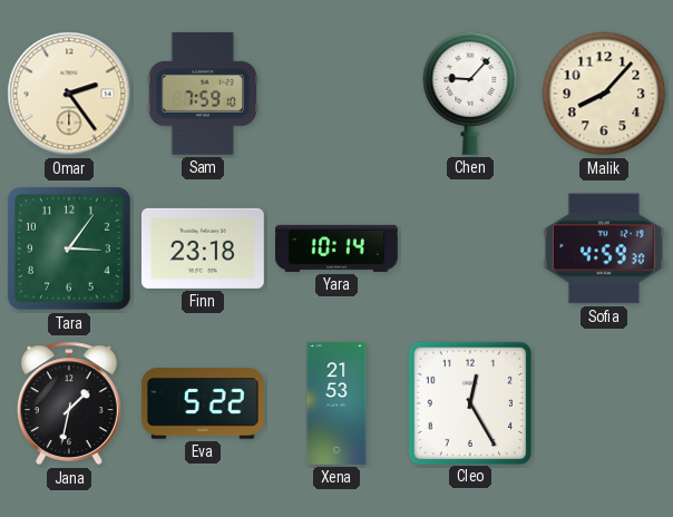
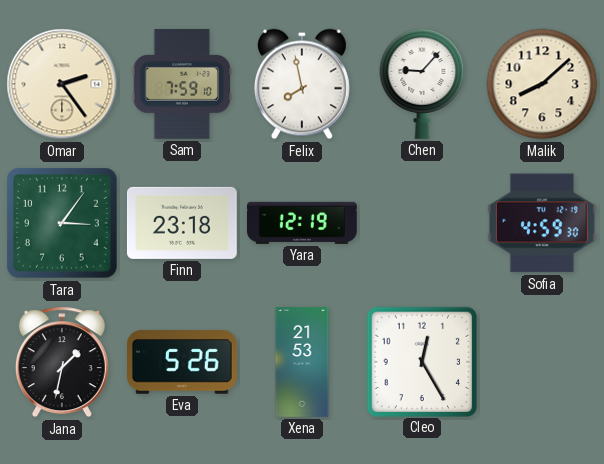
Felix: none -> 7:58 (302, 84)
Malik: 8:07 -> 8:08 (542, 84)
Yara: 10:14 -> 12:19 (302, 223)
Eva: 5:22 -> 5:26 (183, 362)
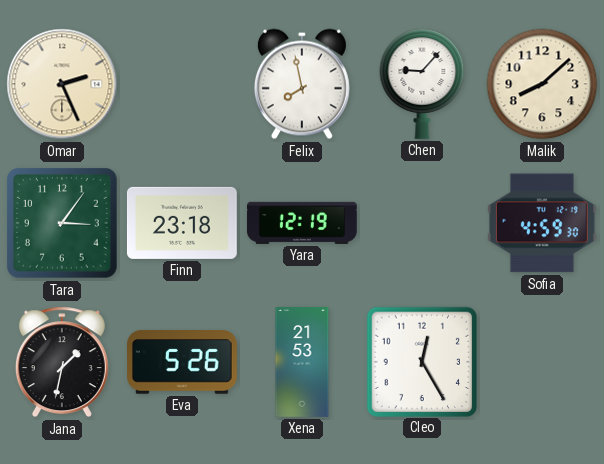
Omar: 2:24 -> 2:26 (62, 84)
Sam: 7:59 -> none (181, 84)
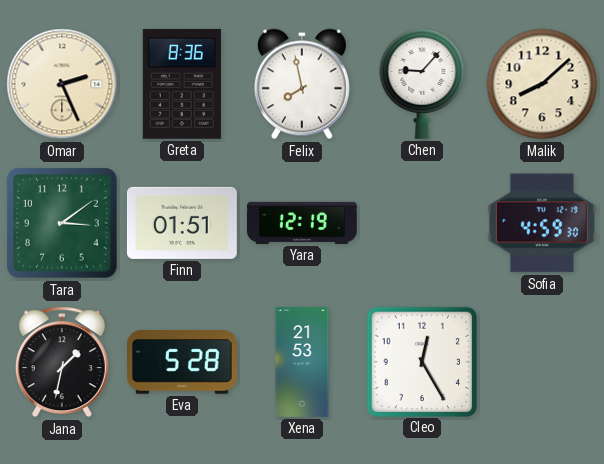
Greta: none -> 8:36 (182, 84)
Tara: 3:06 -> 3:09 (63, 224)
Finn: 23:18 -> 01:51 (182, 223)
Eva: 5:26 -> 5:28 (183, 362)
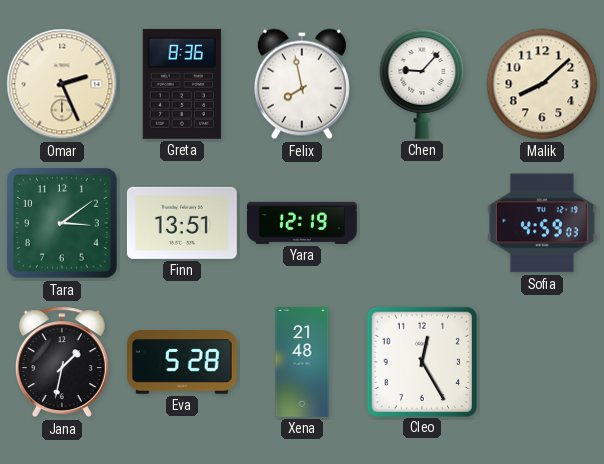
Finn: 01:51 -> 13:51 (182, 223)
Sofia: 4:59:30 -> 4:59:03 (542, 223)
Xena: 21:53 -> 21:48 (302, 362)
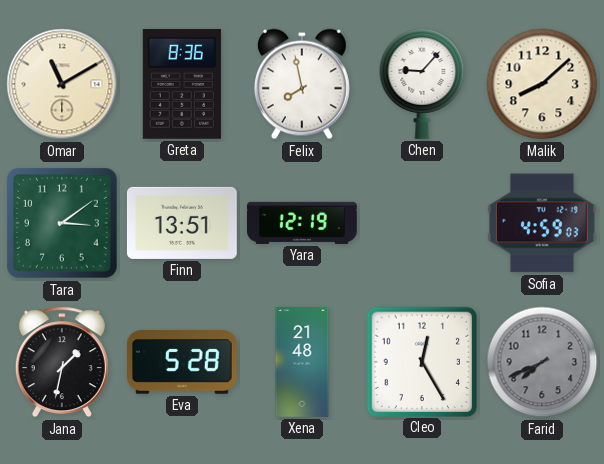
Omar: 2:26 -> 11:10 (62, 84)
Farid: none -> 7:41 (542, 362)
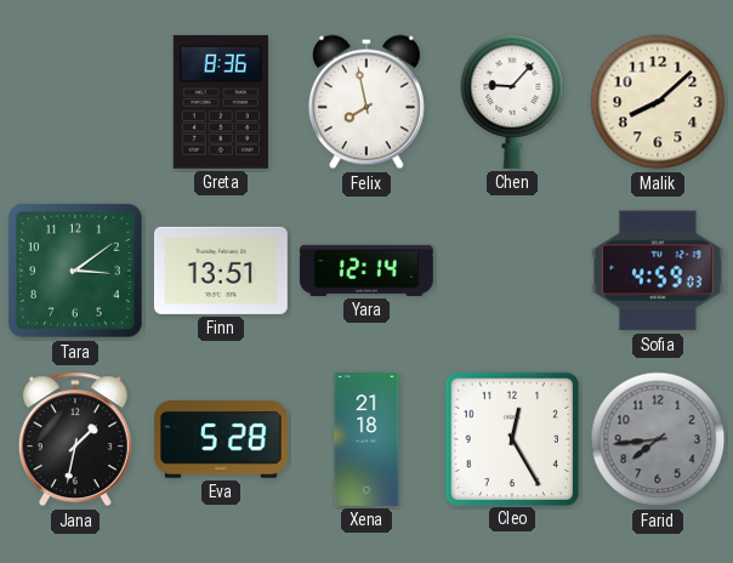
Omar: 11:10 -> none (62, 84)
Yara: 12:19 -> 12:14 (366, 271)
Xena: 21:48 -> 21:18 (366, 439)
Farid: 7:41 -> 7:44 (658, 439)
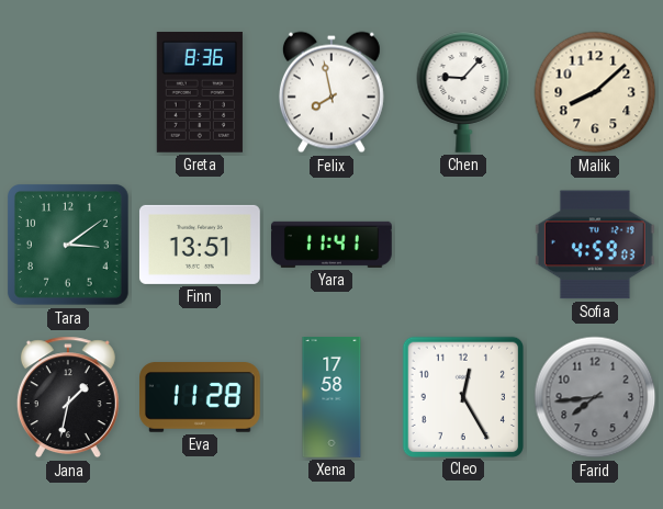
Yara: 12:14 -> 11:41 (332, 245)
Eva: 5:28 -> 11:28 (201, 397)
Xena: 21:18 -> 17:58 (332, 397)
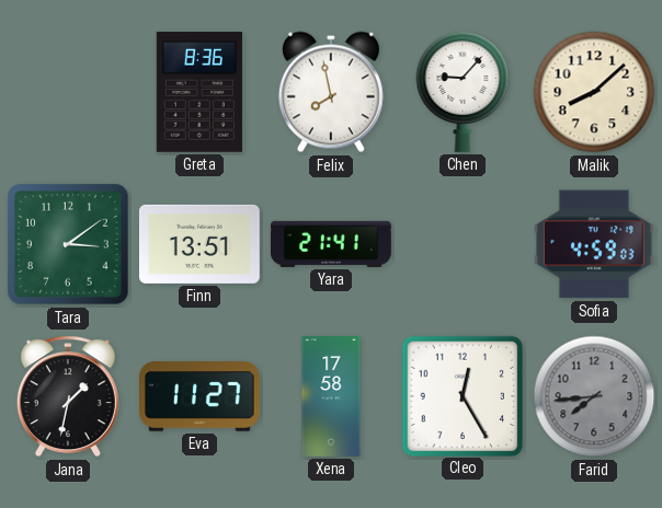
Yara: 11:41 -> 21:41 (331, 244)
Eva: 11:28 -> 11:27 (201, 396)
